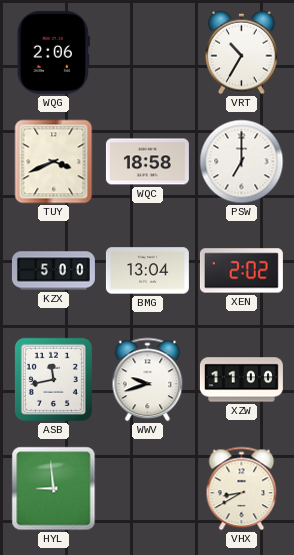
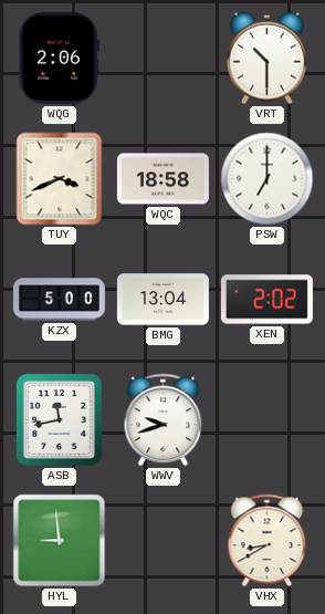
VRT: 10:35 -> 10:30 (268, 59)
XZW: 11:00 -> none (241, 380)
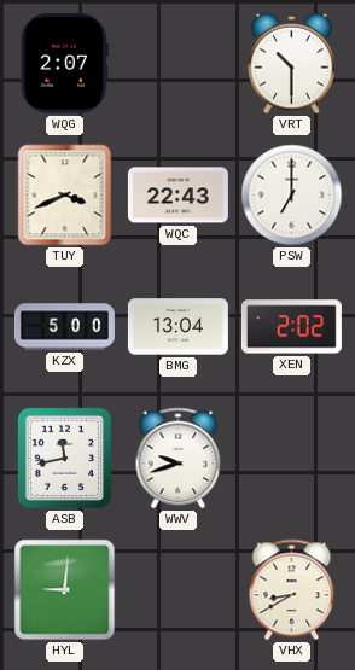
WQG: 2:06 -> 2:07 (64, 63)
WQC: 18:58 -> 22:43 (177, 196)
HYL: 8:59 -> 9:01 (65, 590)
